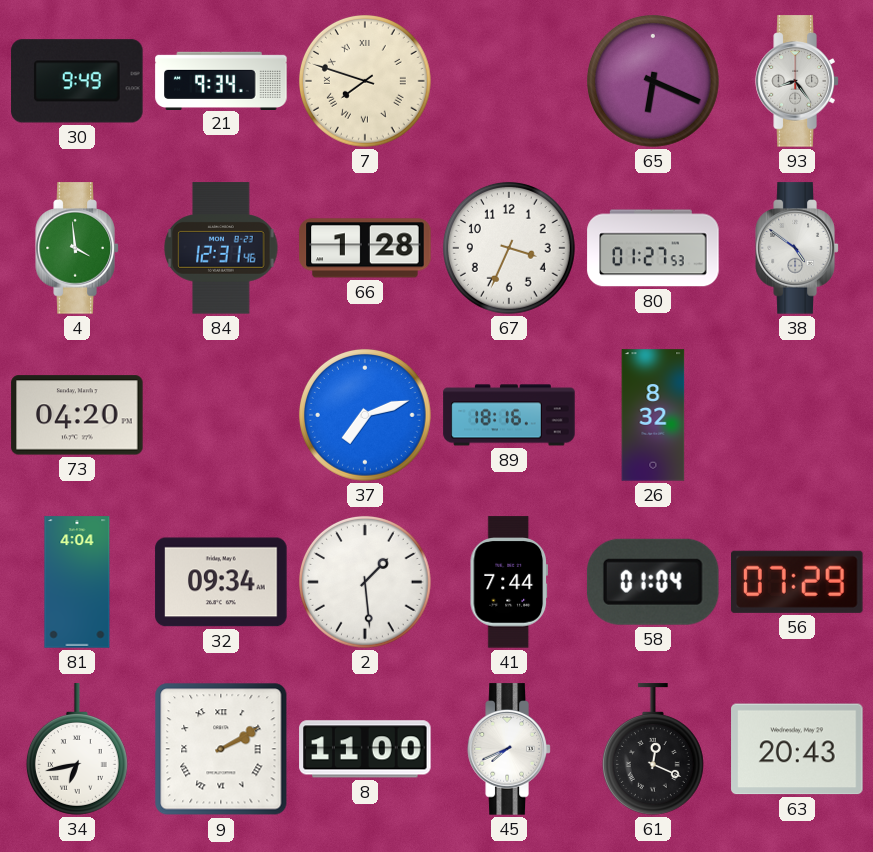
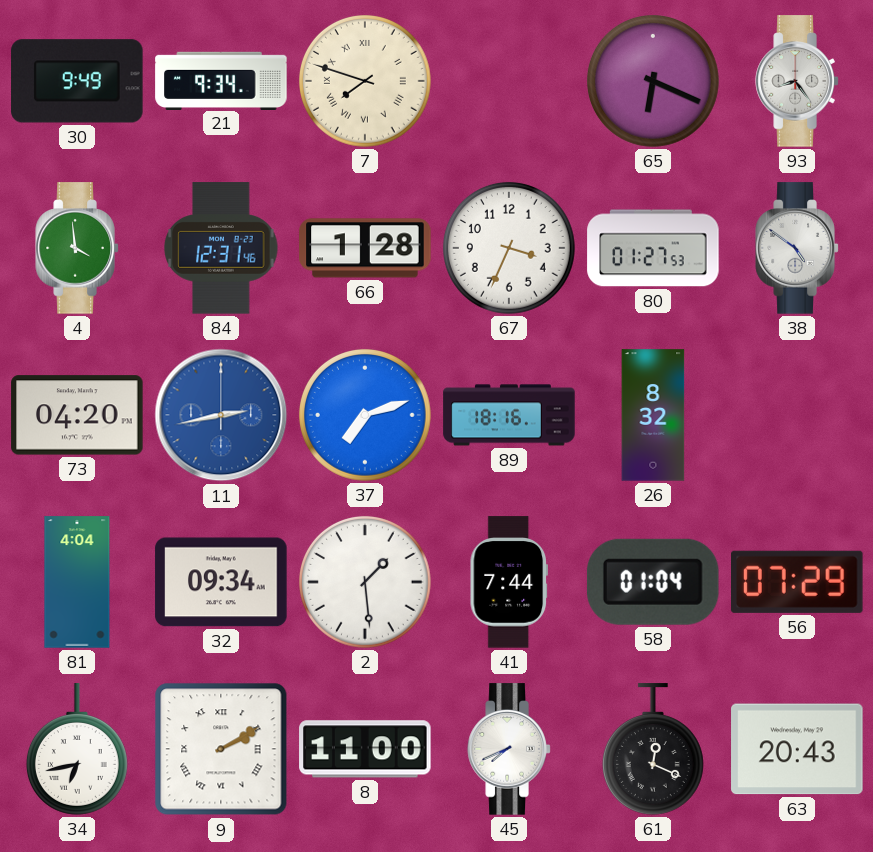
11: none -> 2:43 (221, 415)
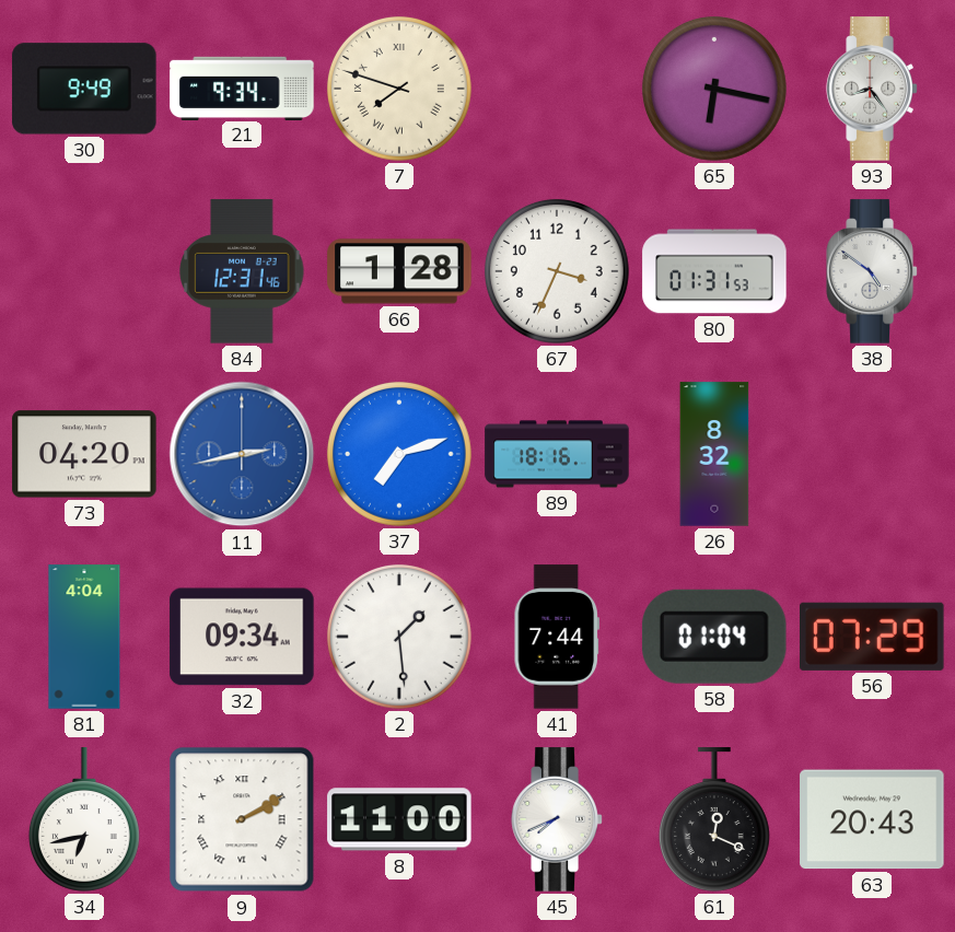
65: 6:19 -> 6:17 (714, 89)
4: 3:59 -> none (77, 248)
80: 01:27 -> 01:31 (714, 271)
